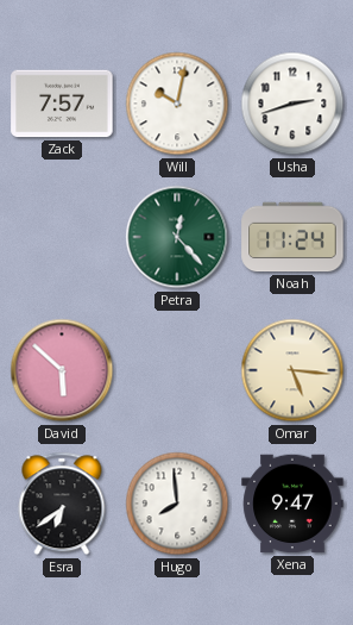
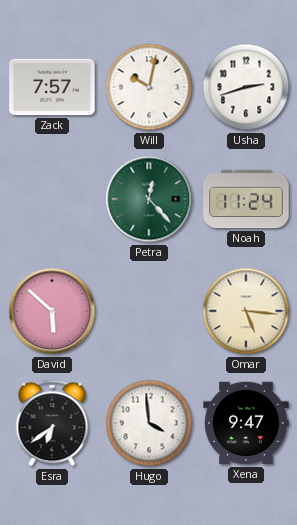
Hugo: 7:59 -> 3:59 (149, 423)
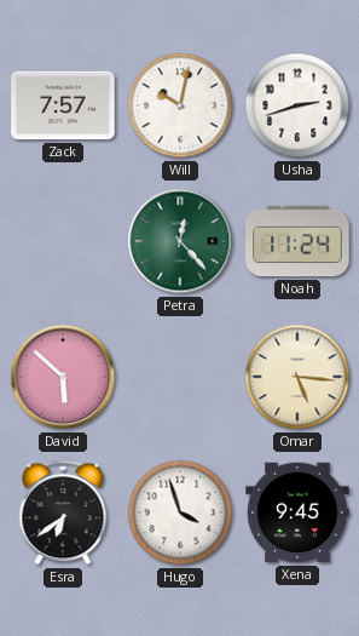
Hugo: 3:59 -> 3:57 (180, 512)
Xena: 9:47 -> 9:45 (297, 512)
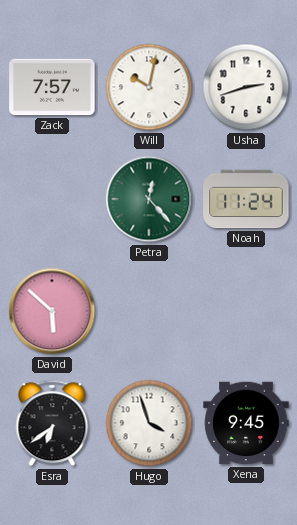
Omar: 5:16 -> none (297, 377)
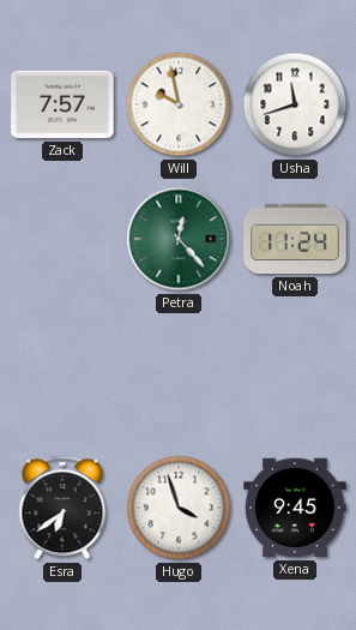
Will: 10:02 -> 9:58 (179, 104)
Usha: 2:42 -> 11:42 (295, 104)
David: 5:52 -> none (52, 311)
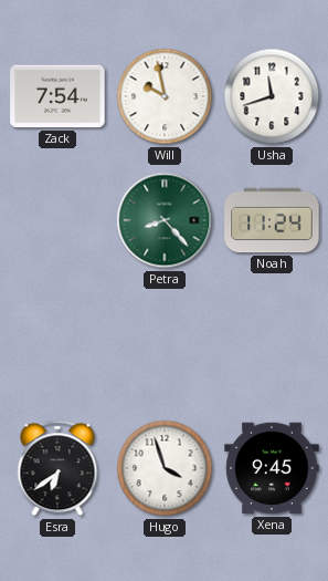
Zack: 7:57 -> 7:54 (57, 96)
Petra: 12:23 -> 8:23 (165, 220)
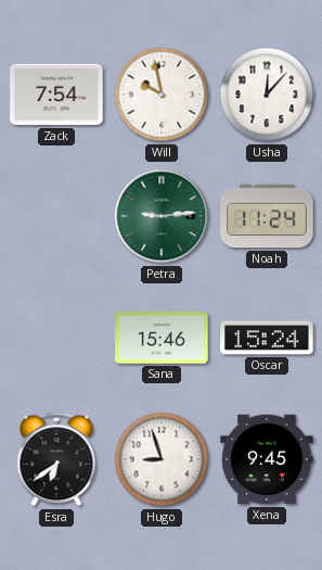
Usha: 11:42 -> 12:07 (267, 94)
Petra: 8:23 -> 9:14 (162, 216)
Sana: none -> 15:46 (162, 338)
Oscar: none -> 15:24 (267, 338)
Hugo: 3:57 -> 8:57 (162, 459)
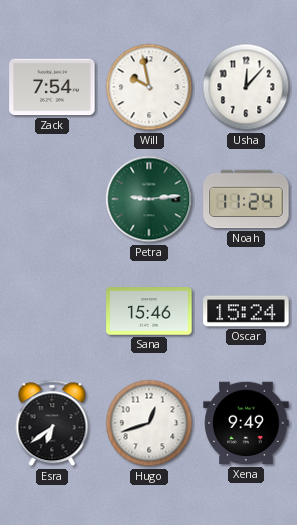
Hugo: 8:57 -> 12:42 (149, 423)
Xena: 9:45 -> 9:49 (246, 423)
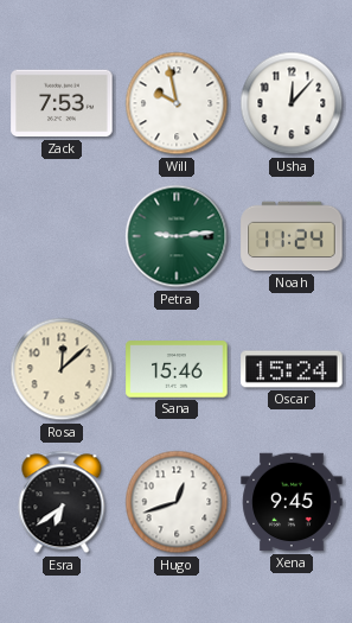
Zack: 7:54 -> 7:53 (62, 103)
Rosa: none -> 12:08 (62, 369)
Xena: 9:49 -> 9:45 (292, 502)
